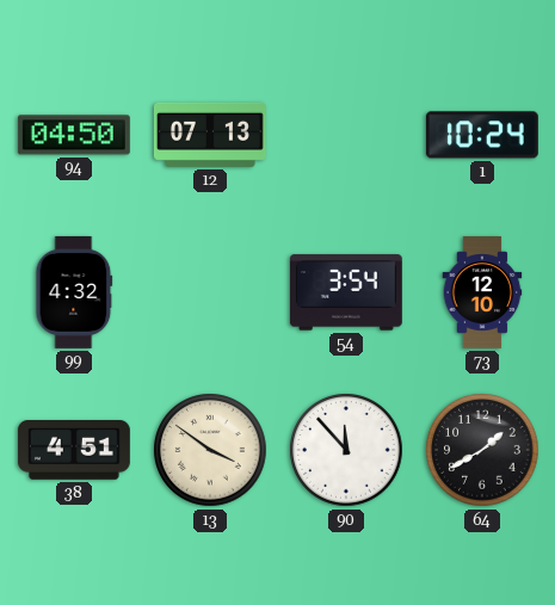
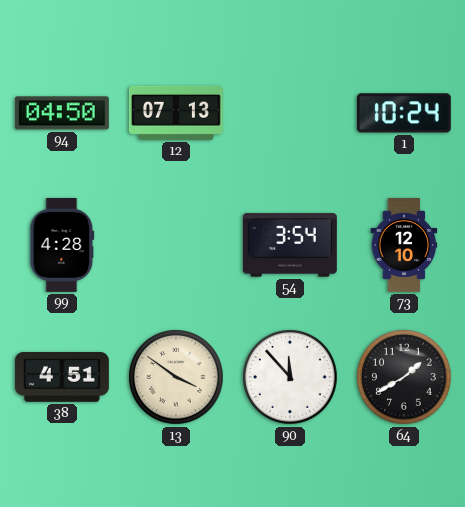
99: 4:32 -> 4:28 (62, 245)
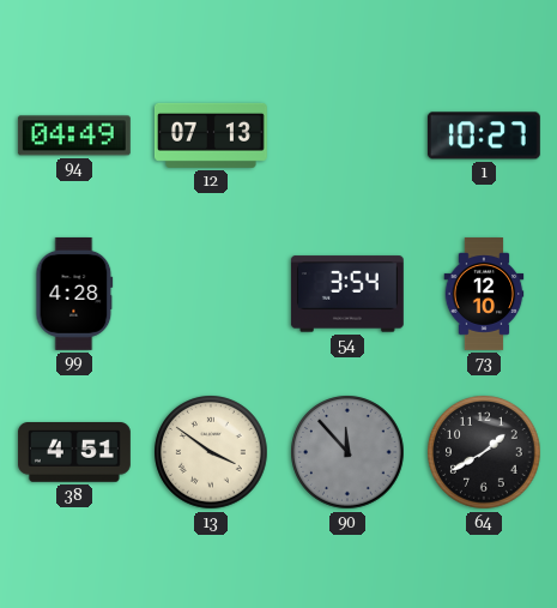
94: 04:50 -> 04:49 (74, 136)
1: 10:24 -> 10:27 (484, 136)
90 dial: white -> grey (347, 452)
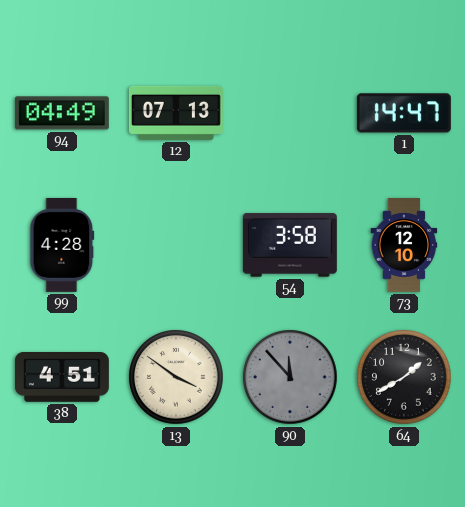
1: 10:27 -> 14:47 (404, 113)
54: 3:54 -> 3:58 (290, 245)
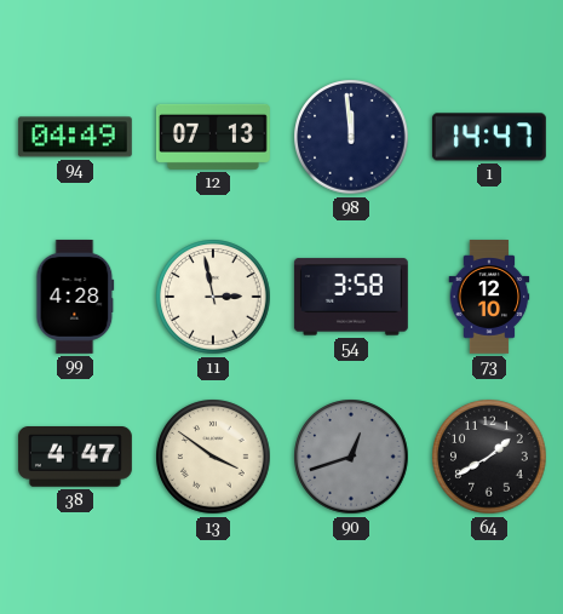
98: none -> 11:59 (351, 137)
11: none -> 2:58 (213, 297)
38: 4:51 -> 4:47 (75, 458)
90: 11:53 -> 12:42 (351, 457)
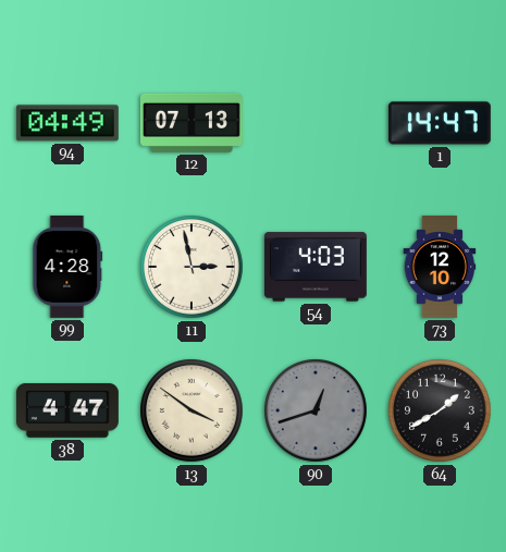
98: 11:59 -> none (351, 137)
54: 3:58 -> 4:03 (316, 267)
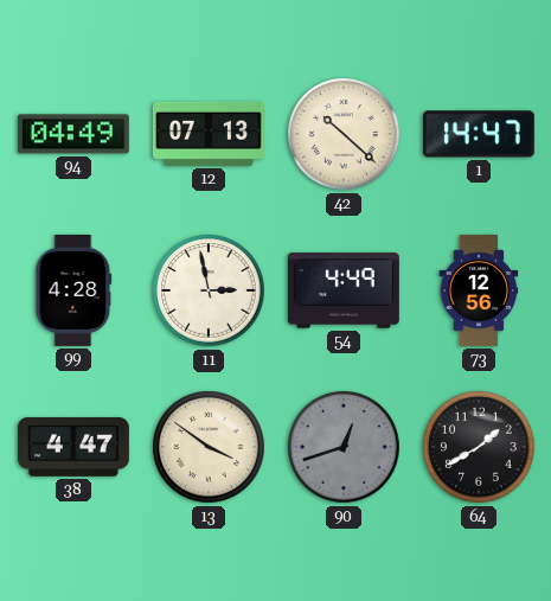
42: none -> 10:22 (344, 134)
54: 4:03 -> 4:49 (344, 290)
73: 12:10 -> 12:56 (479, 292)
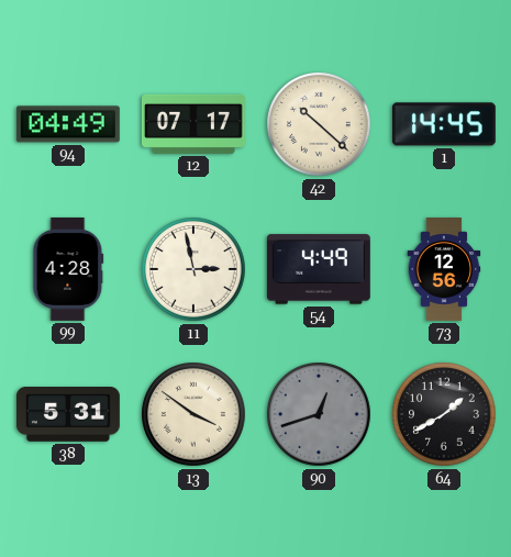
12: 07:13 -> 07:17 (193, 124)
1: 14:47 -> 14:45 (444, 124)
38: 4:47 -> 5:31 (68, 415)
